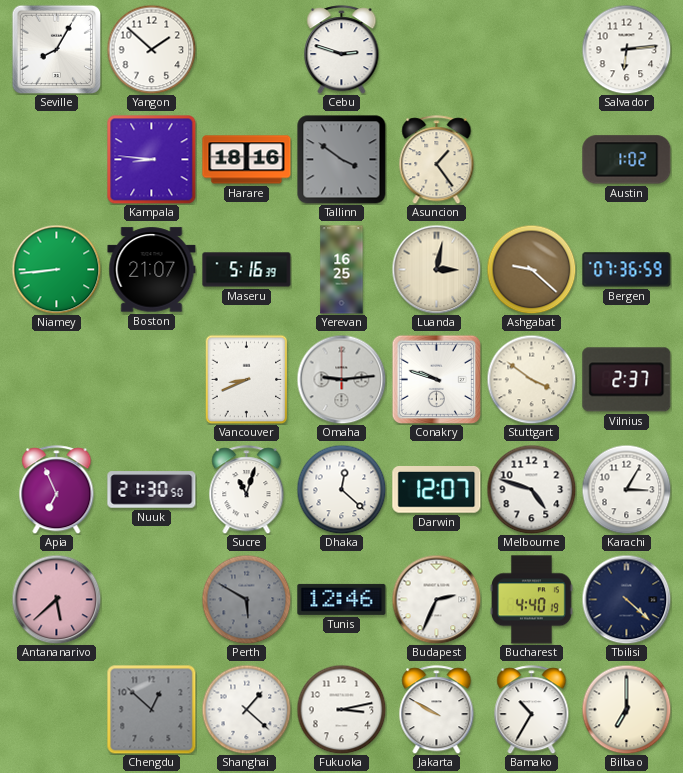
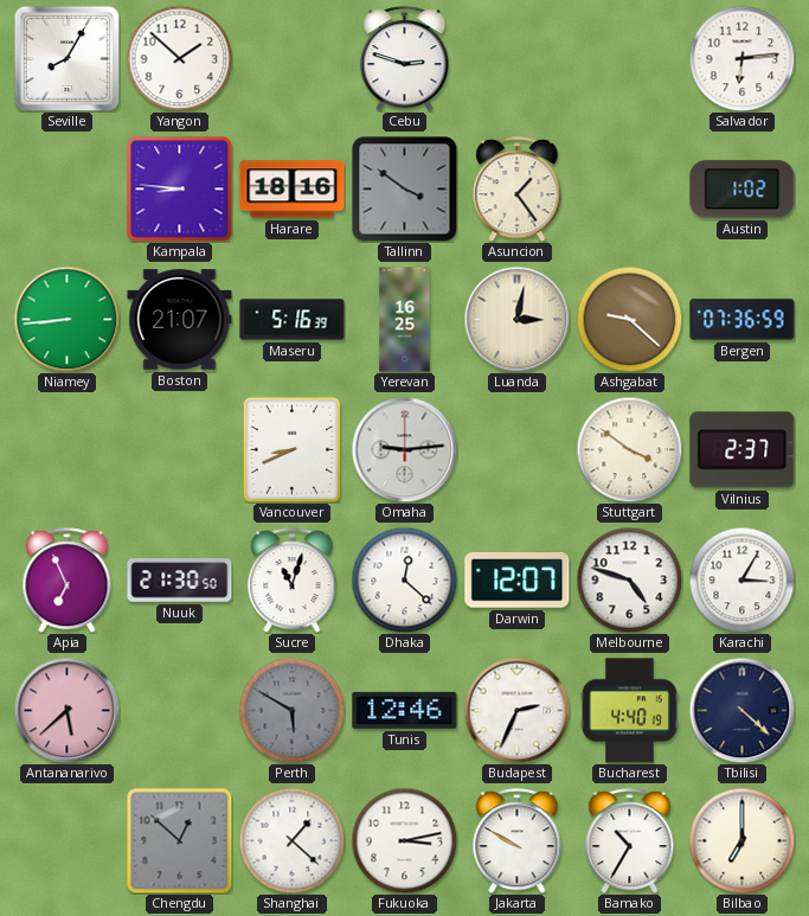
Conakry: 9:48 -> none (436, 379)
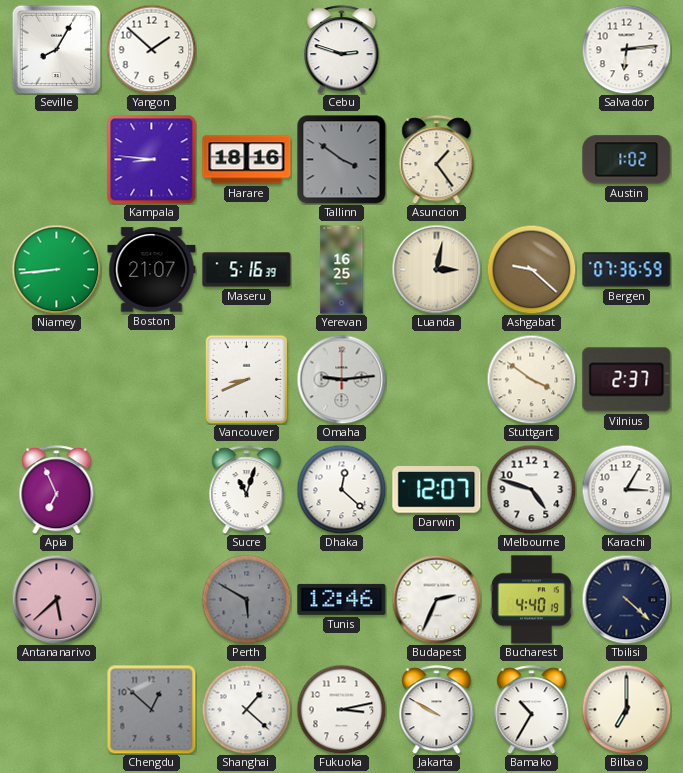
Nuuk: 21:30 -> none (180, 581)
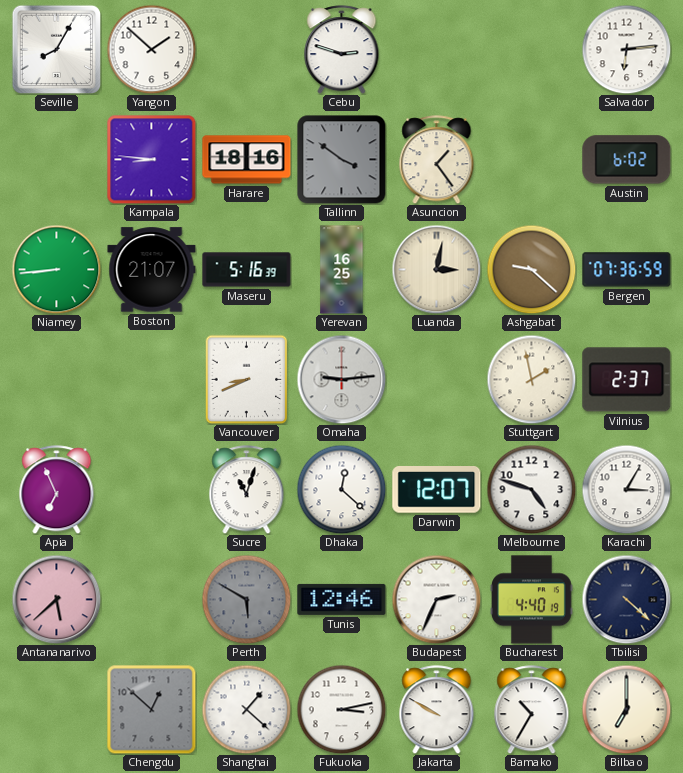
Austin: 1:02 -> 6:02 (627, 160)
Stuttgart: 3:51 -> 1:58 (531, 379)
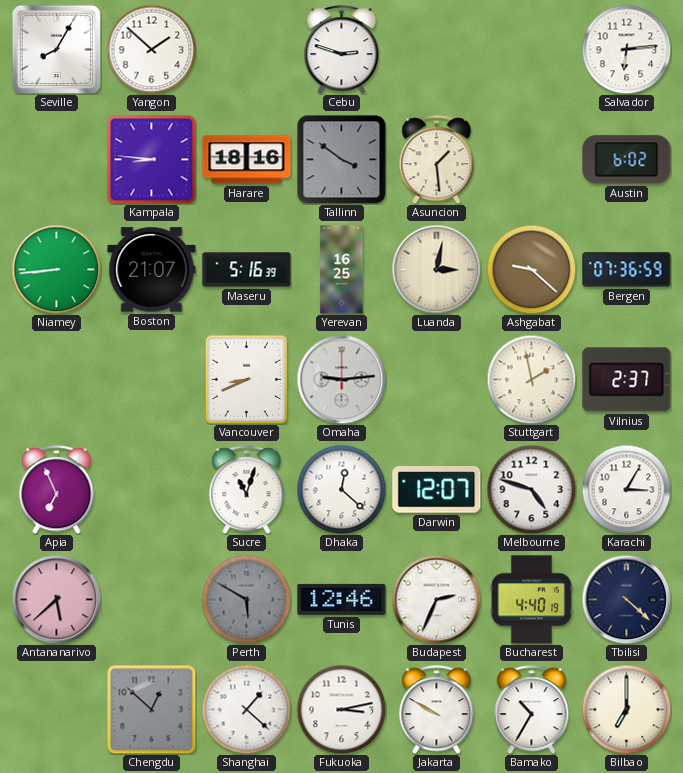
Asuncion: 1:24 -> 1:29 (437, 160)
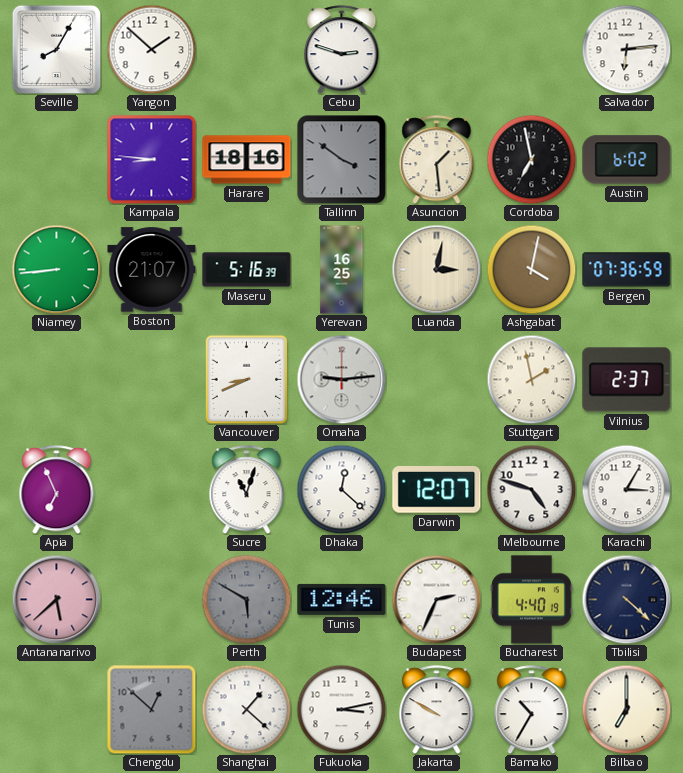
Cordoba: none -> 6:58 (531, 159)
Ashgabat: 9:22 -> 4:02 (531, 269)
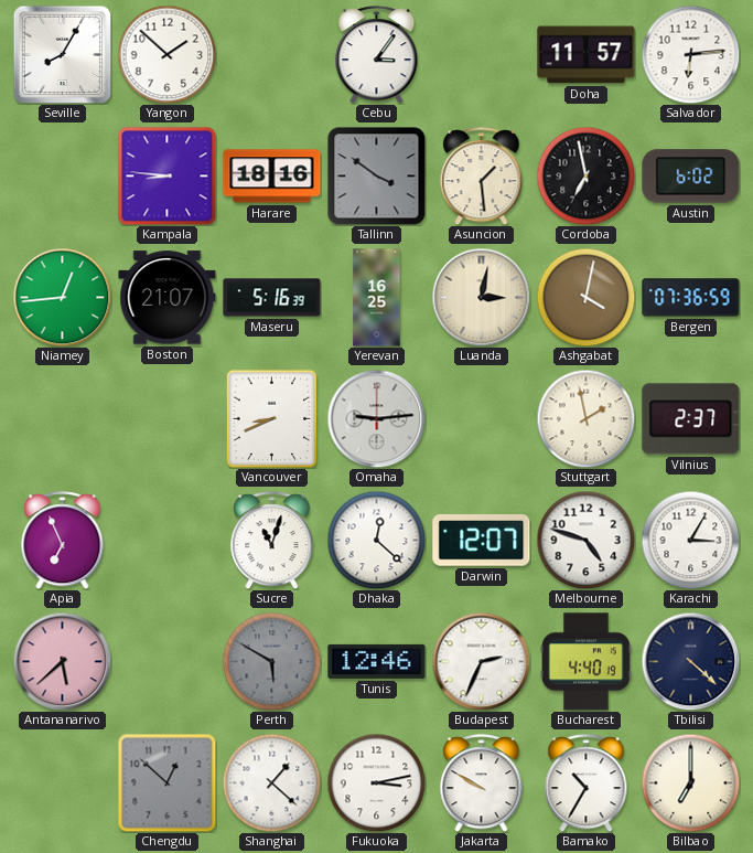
Cebu: 2:48 -> 3:06 (377, 55)
Doha: none -> 11:57 (587, 55)
Niamey: 8:44 -> 12:44 (62, 297)
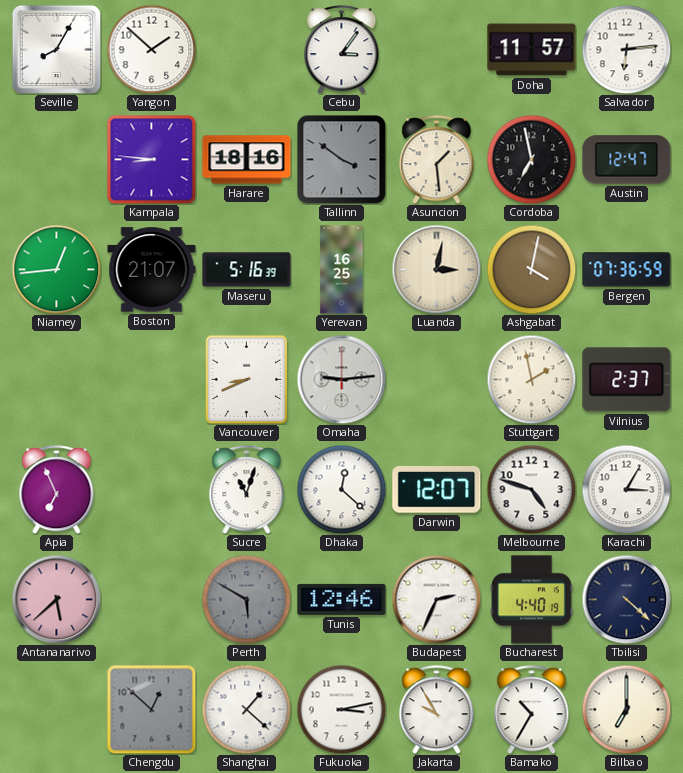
Austin: 6:02 -> 12:47 (627, 160)
Jakarta: 9:50 -> 9:55 (437, 710)
